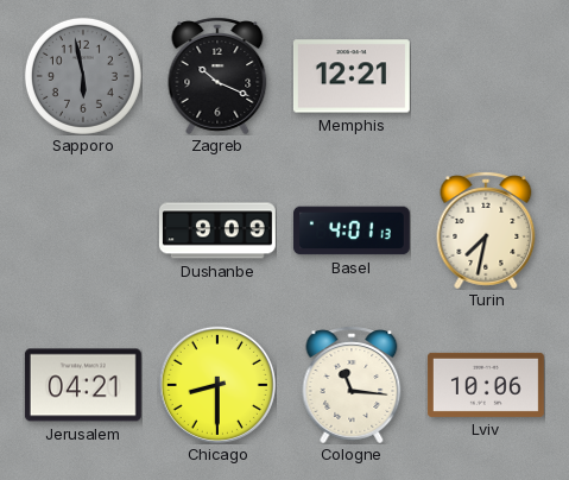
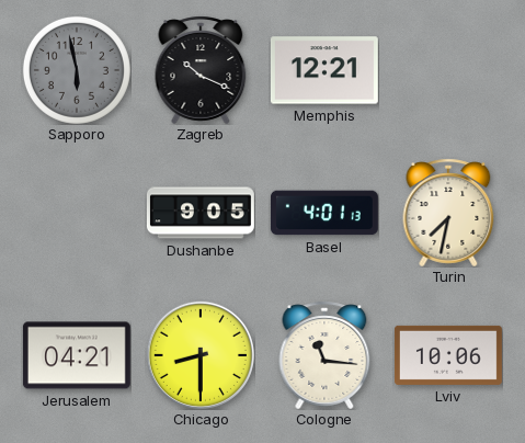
Dushanbe: 9:09 -> 9:05 (201, 213)
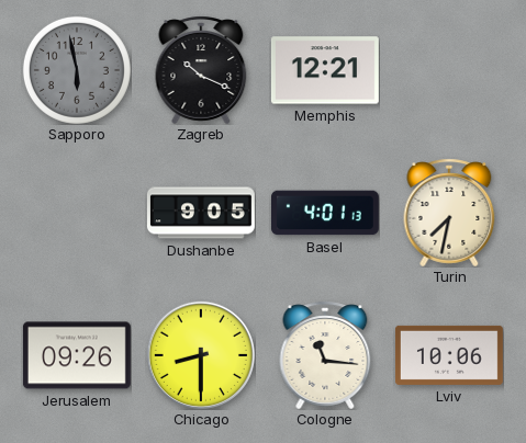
Jerusalem: 04:21 -> 09:26 (77, 355)
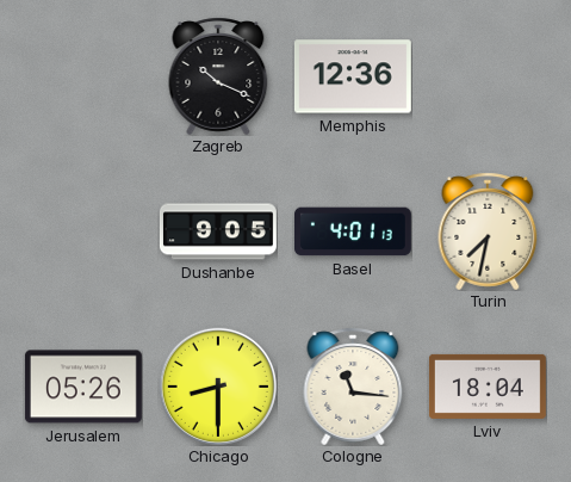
Sapporo: 5:58 -> none (77, 70)
Memphis: 12:21 -> 12:36 (353, 76)
Jerusalem: 09:26 -> 05:26 (83, 387)
Lviv: 10:06 -> 18:04 (488, 387)
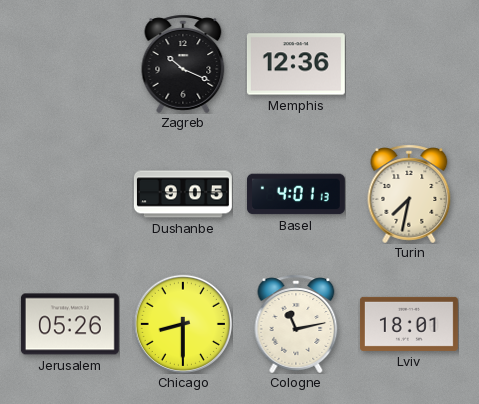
Cologne: 11:16 -> 11:13 (296, 324)
Lviv: 18:04 -> 18:01 (409, 324)
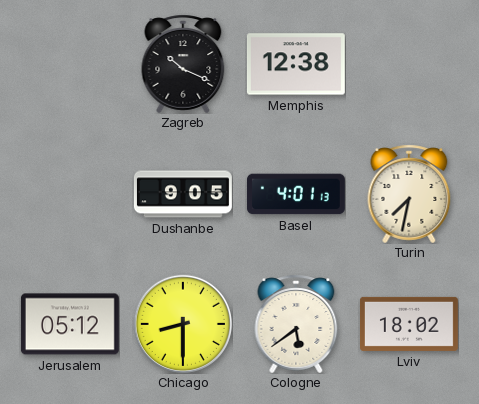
Memphis: 12:36 -> 12:38 (296, 64)
Jerusalem: 05:26 -> 05:12 (70, 324)
Cologne: 11:13 -> 5:39 (296, 324)
Lviv: 18:01 -> 18:02 (409, 324)
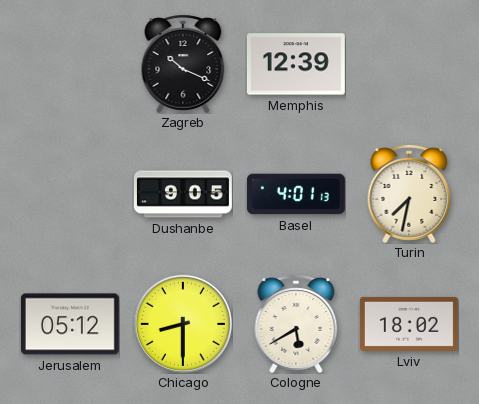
Memphis: 12:38 -> 12:39 (296, 64)
Cologne: 5:39 -> 5:40 (296, 324)
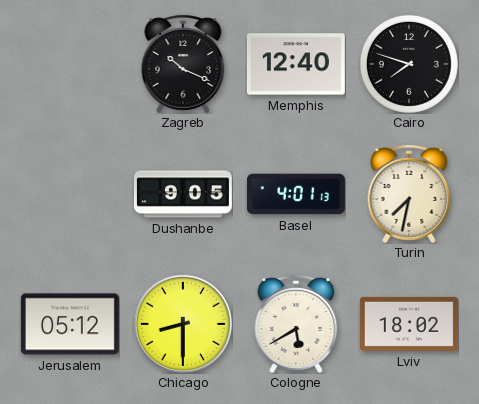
Memphis: 12:39 -> 12:40 (296, 64)
Cairo: none -> 7:48 (409, 64)
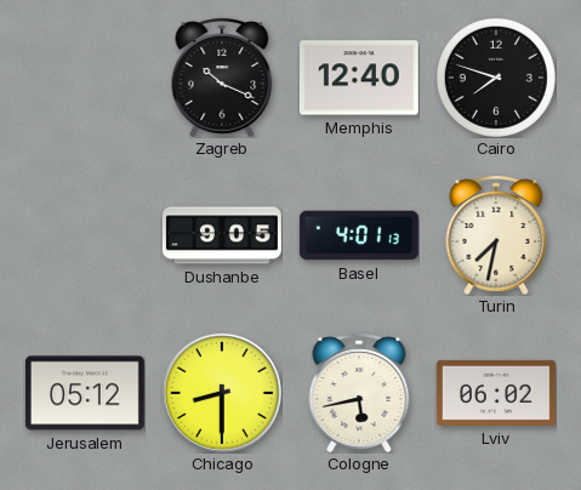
Cologne: 5:40 -> 5:43 (359, 393)
Lviv: 18:02 -> 06:02 (496, 393)
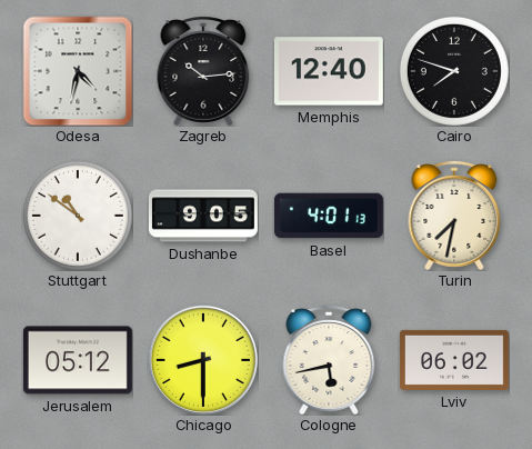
Odesa: none -> 4:32 (78, 71)
Zagreb: 10:19 -> 10:14 (203, 71)
Stuttgart: none -> 10:51 (78, 216)
